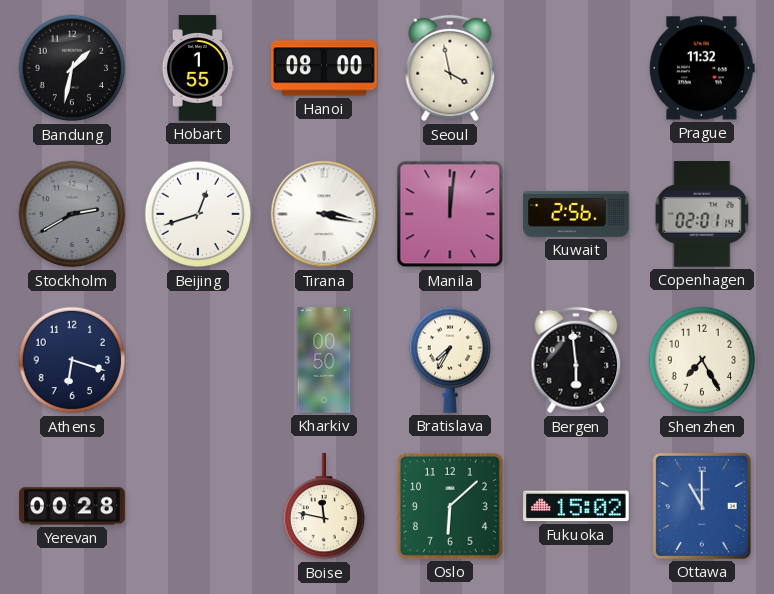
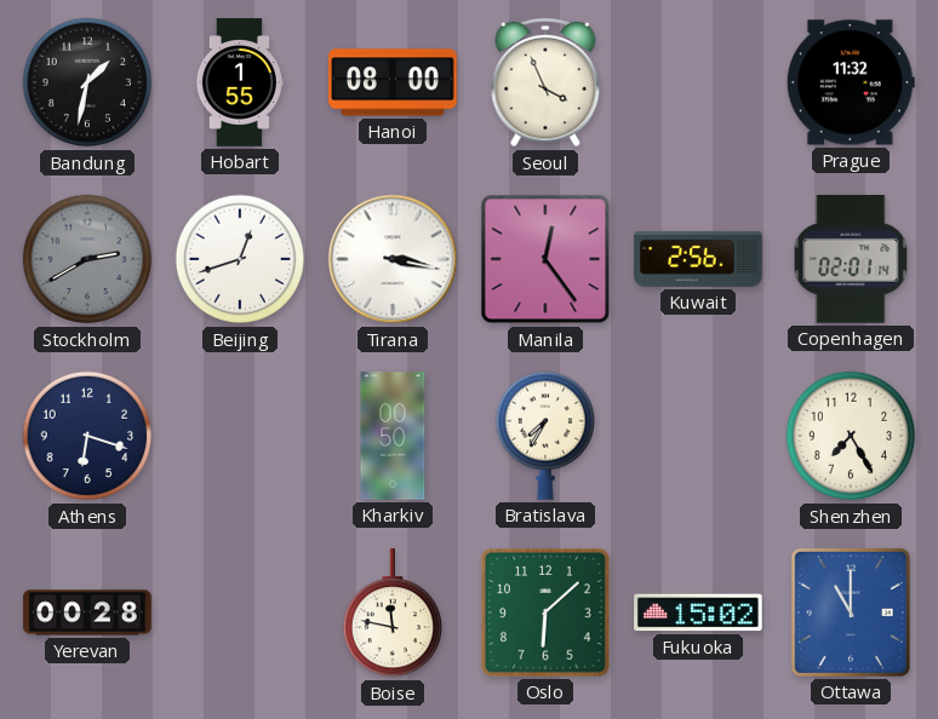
Seoul: 3:58 -> 3:56 (545, 82)
Manila: 12:01 -> 12:24 (545, 259)
Bergen: 5:59 -> none (576, 360)
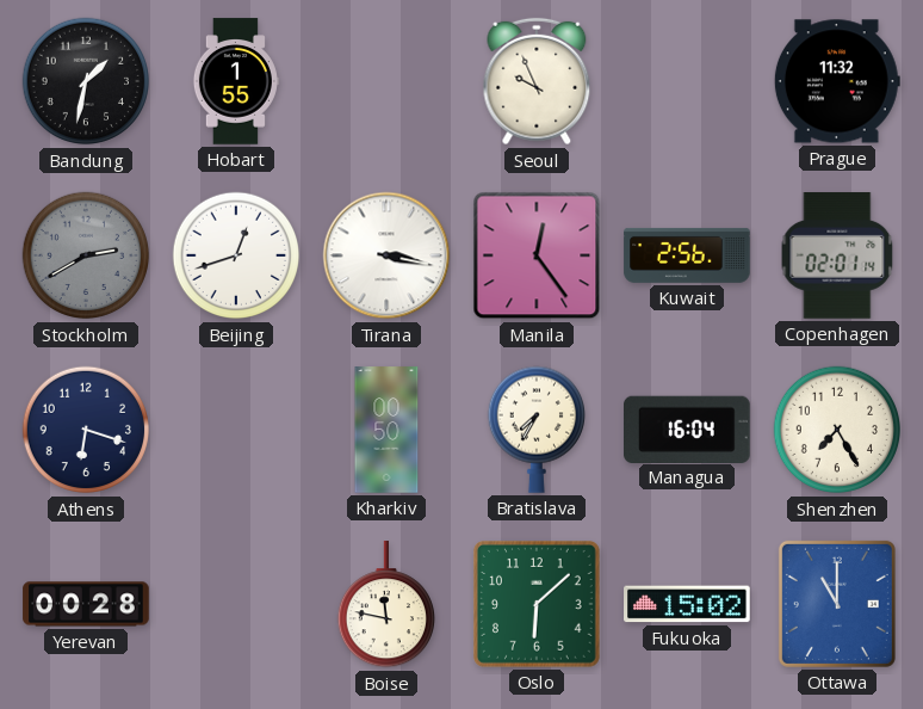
Hanoi: 08:00 -> none (393, 82)
Seoul: 3:56 -> 9:56 (537, 81)
Managua: none -> 16:04 (687, 429)
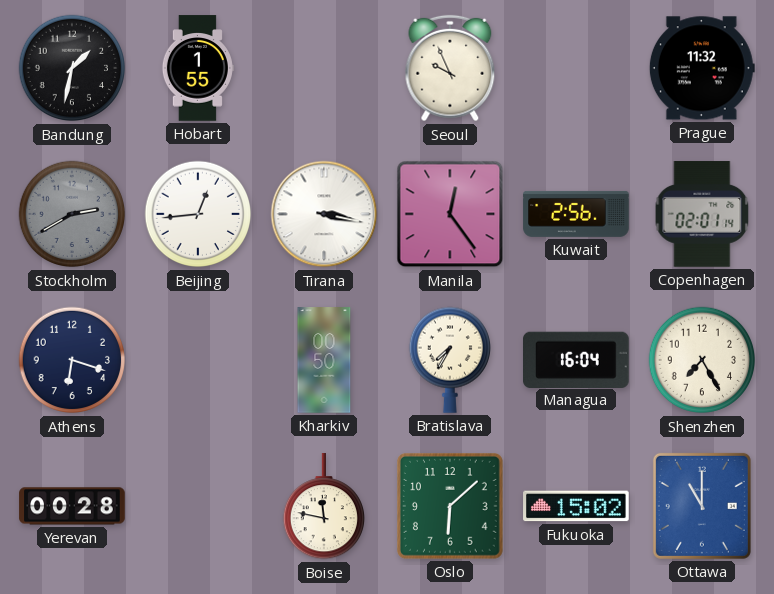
Beijing: 12:42 -> 12:44 (198, 214)
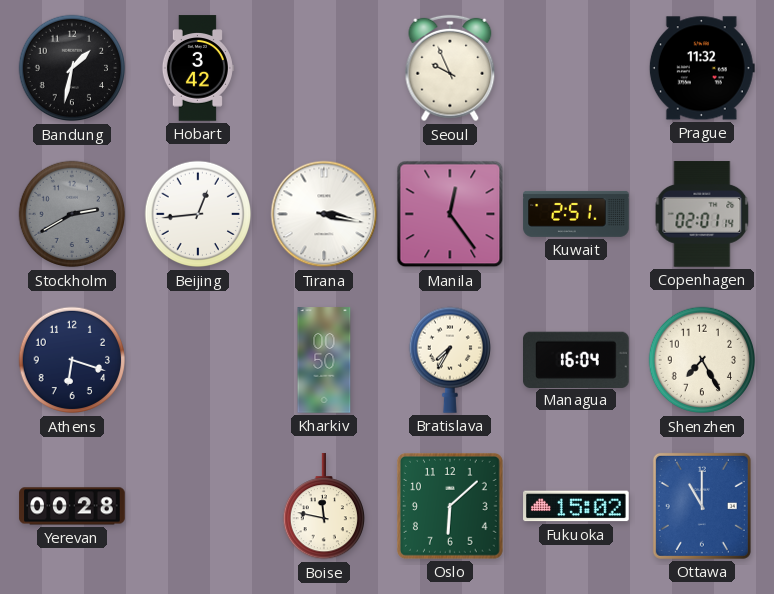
Hobart: 1:55 -> 3:42 (197, 68)
Kuwait: 2:56 -> 2:51 (576, 214)
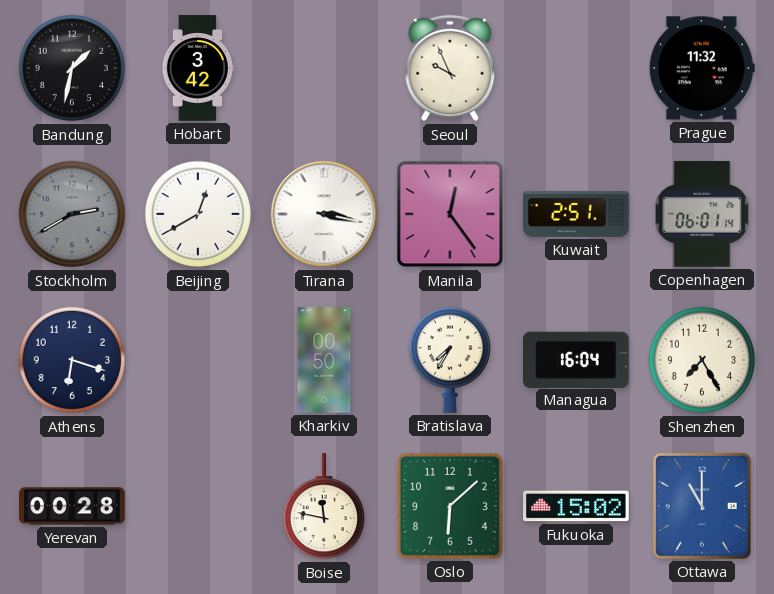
Beijing: 12:44 -> 12:40 (198, 214)
Copenhagen: 02:01 -> 06:01 (702, 214)
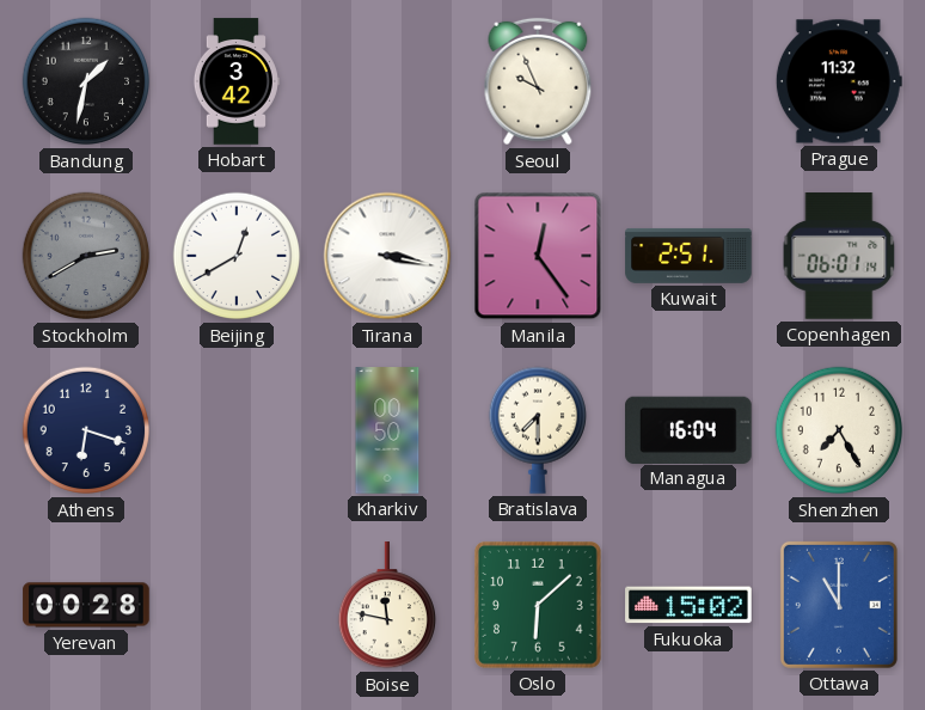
Bratislava: 7:35 -> 7:30 (537, 430)
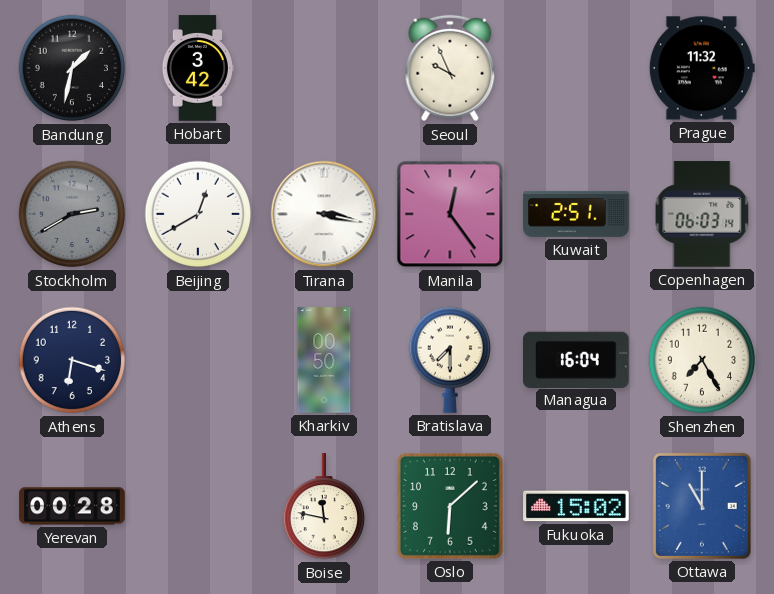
Copenhagen: 06:01 -> 06:03 (702, 214)
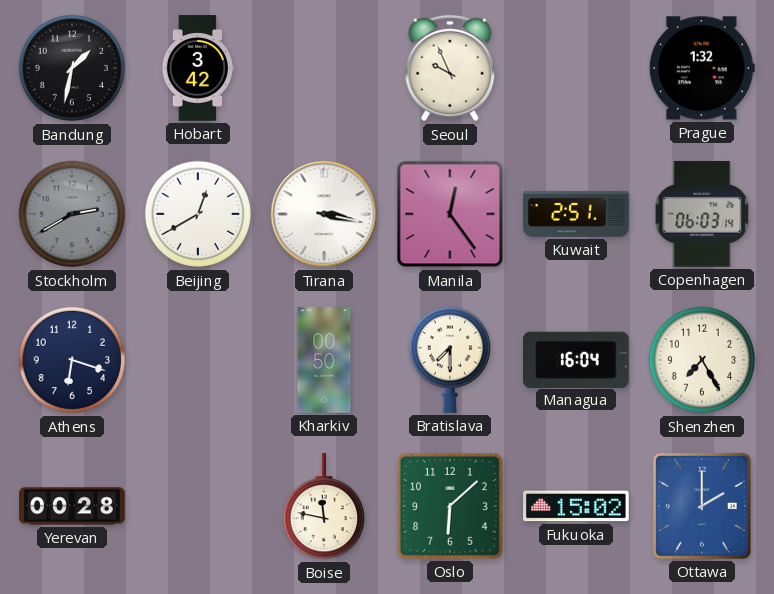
Prague: 11:32 -> 1:32 (702, 68)
Ottawa: 11:00 -> 2:00 (702, 506)
